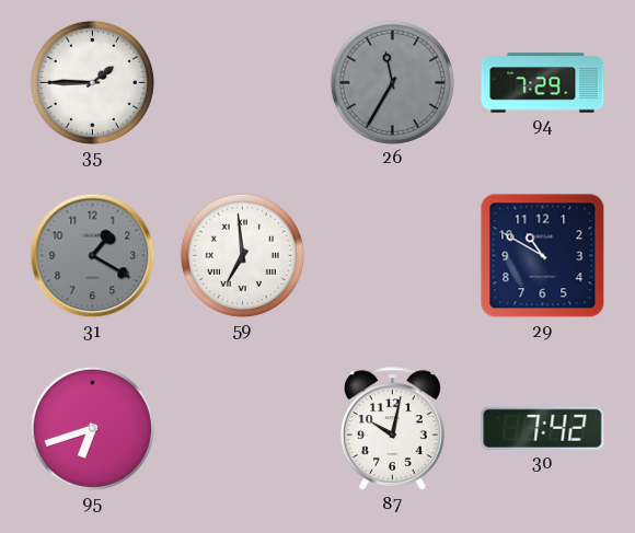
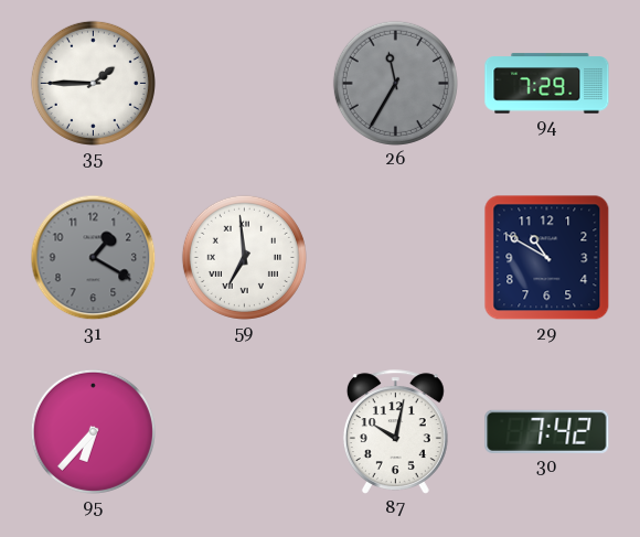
95: 6:42 -> 6:37 (93, 431)
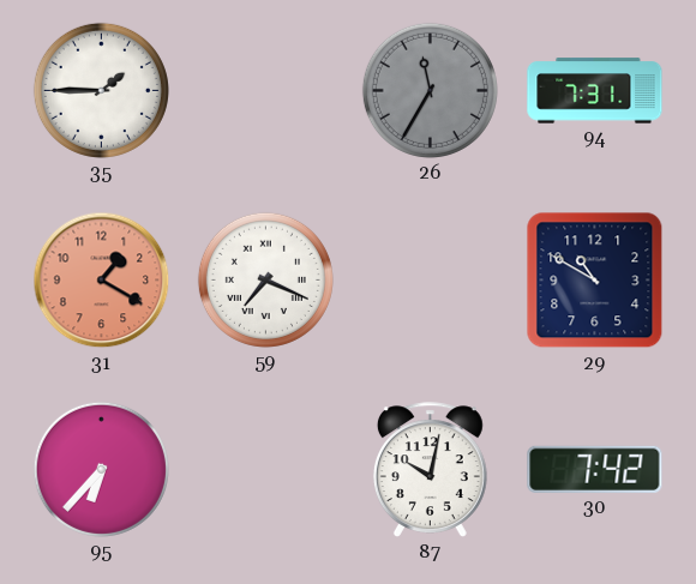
94: 7:29 -> 7:31 (595, 91)
31 dial: grey -> salmon (102, 281)
59: 6:59 -> 7:19 (265, 279)
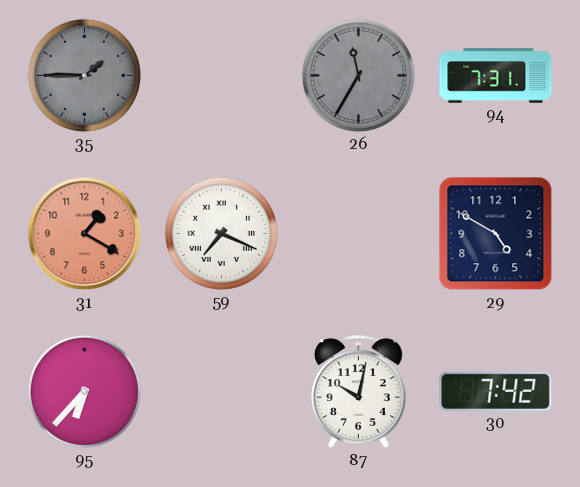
35 dial: white -> grey (84, 75)
29: 10:50 -> 4:50 (496, 234)
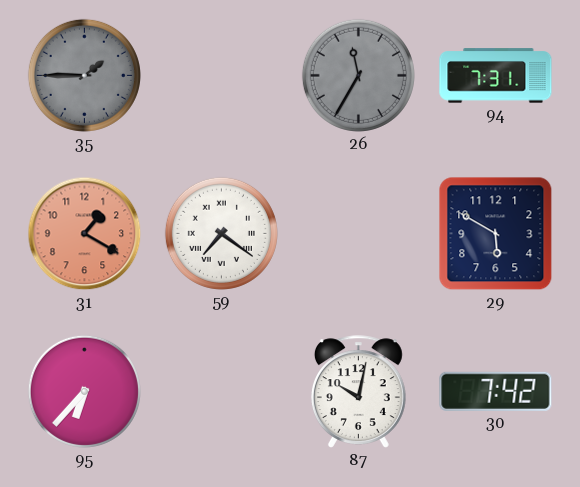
59: 7:19 -> 7:21 (221, 233)
29: 4:50 -> 5:50 (496, 234)
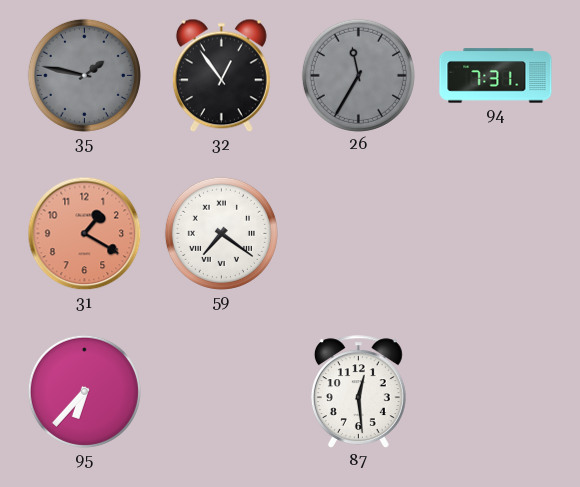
35: 1:45 -> 1:47 (84, 75)
32: none -> 12:54 (221, 76)
29: 5:50 -> none (496, 234)
87: 10:02 -> 12:29 (358, 392)
30: 7:42 -> none (496, 391)
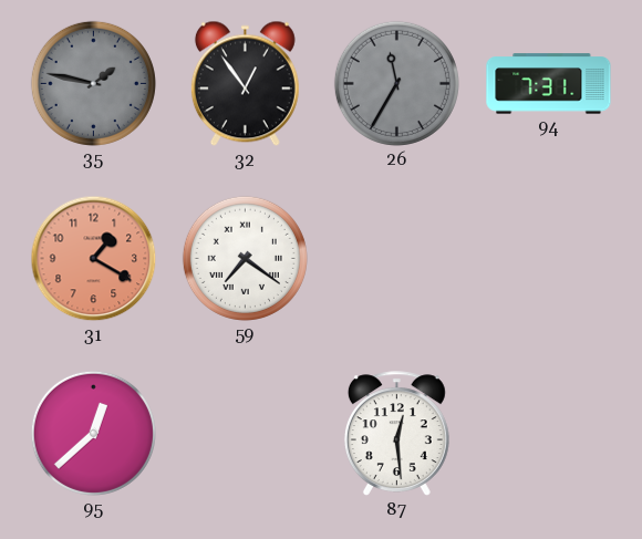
95: 6:37 -> 12:38 (93, 433)
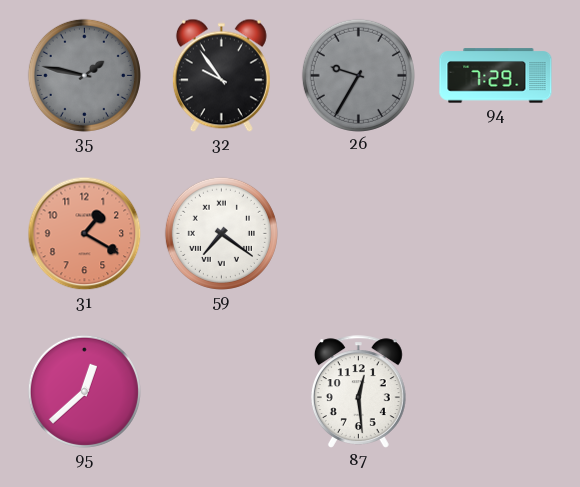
32: 12:54 -> 9:54 (221, 76)
26: 11:35 -> 9:35 (358, 75)
94: 7:31 -> 7:29 (496, 76)
